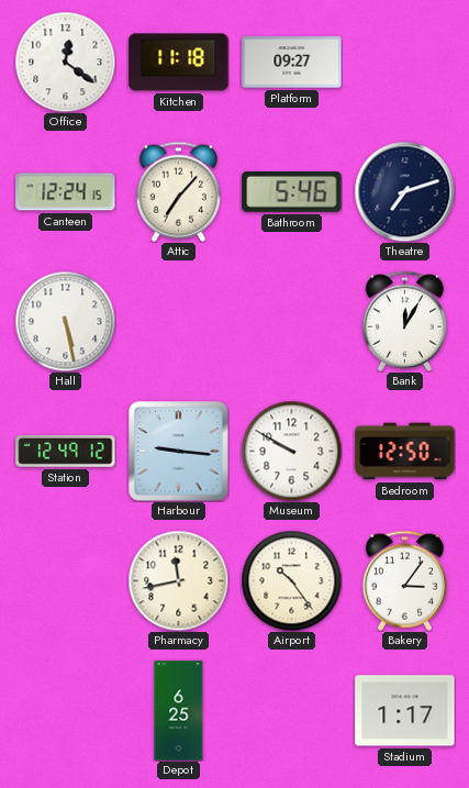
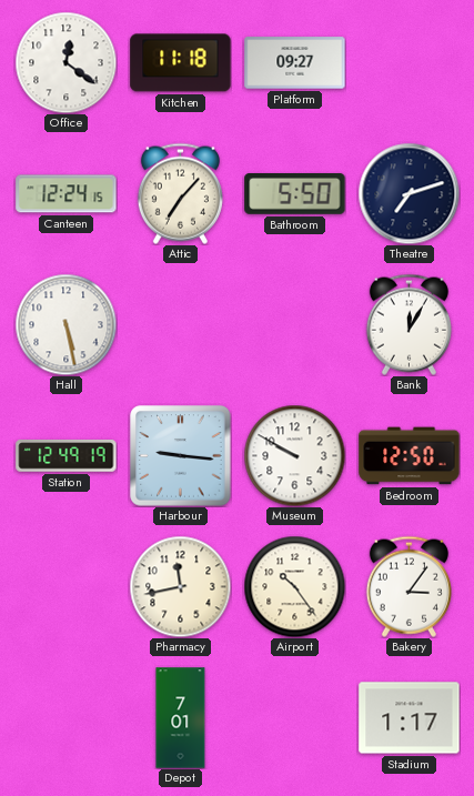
Bathroom: 5:46 -> 5:50 (295, 194)
Station: 12:49:12 -> 12:49:19 (67, 456)
Depot: 6:25 -> 7:01 (181, 718)
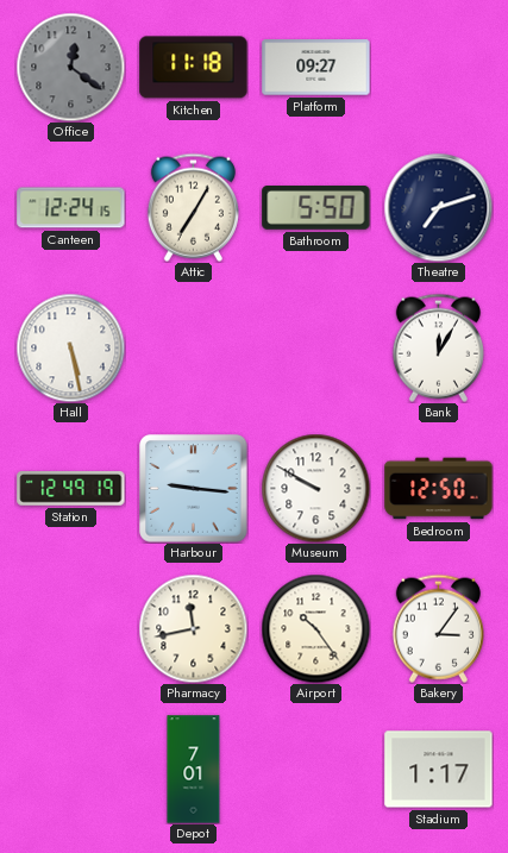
Office dial: white -> grey (70, 67)
Attic: 7:07 -> 7:05 (193, 207)
